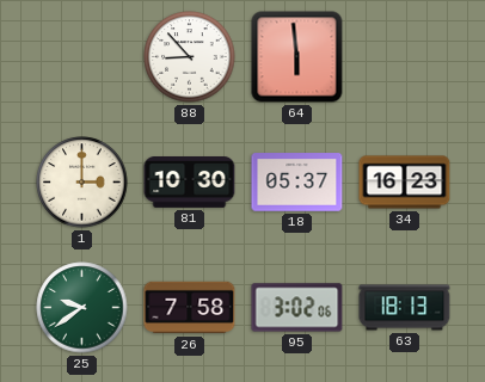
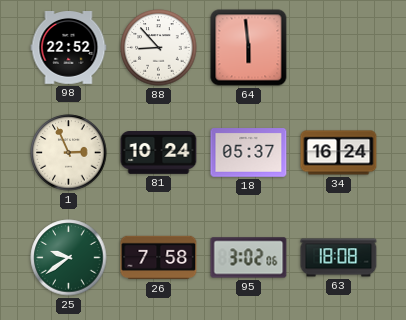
98: none -> 22:52 (69, 48)
1: 3:00 -> 2:56 (69, 153)
81: 10:30 -> 10:24 (159, 153)
34: 16:23 -> 16:24 (339, 153)
63: 18:13 -> 18:08 (339, 258)
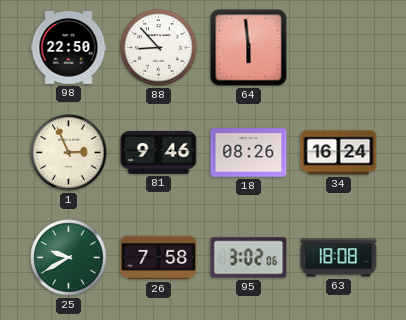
98: 22:52 -> 22:50 (69, 48)
81: 10:24 -> 9:46 (159, 153)
18: 05:37 -> 08:26 (249, 153)
25: 9:39 -> 9:40 (69, 258)
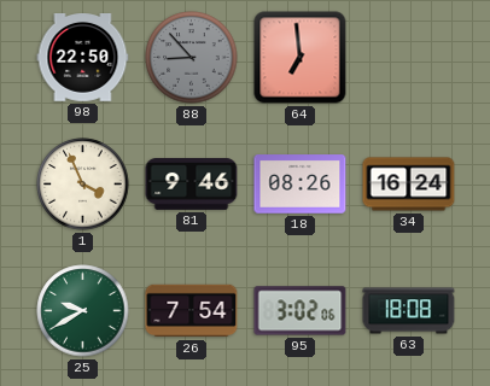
88 dial: white -> grey (192, 58)
64: 5:59 -> 6:59 (301, 58)
1: 2:56 -> 3:56 (83, 185)
26: 7:58 -> 7:54 (192, 311)
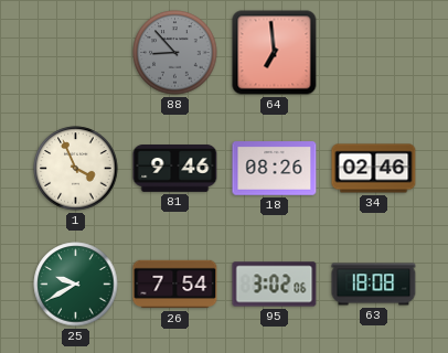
98: 22:50 -> none (83, 58)
34: 16:24 -> 02:46 (374, 169)
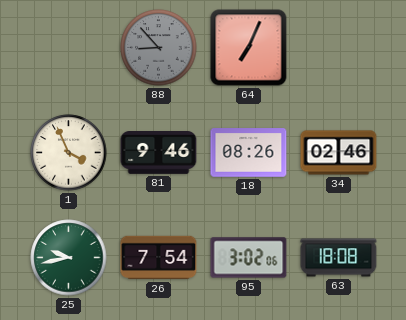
64: 6:59 -> 7:04 (249, 48)
25: 9:40 -> 9:43 (69, 258)
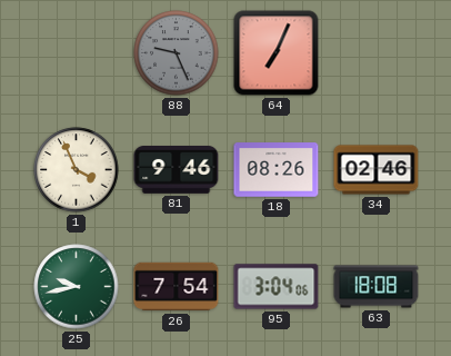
88: 8:53 -> 9:26 (177, 53)
95: 3:02 -> 3:04 (277, 287)
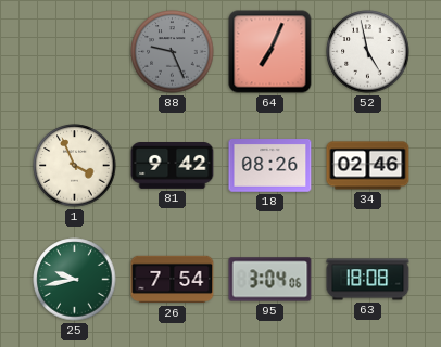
52: none -> 4:58 (368, 52)
81: 9:46 -> 9:42 (173, 166)
